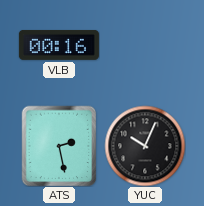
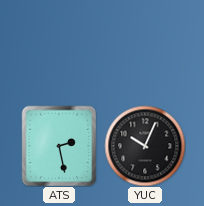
VLB: 00:16 -> none (59, 45)
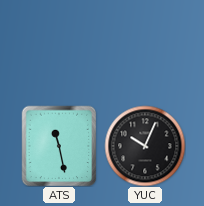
ATS: 2:28 -> 11:28 (59, 146)
